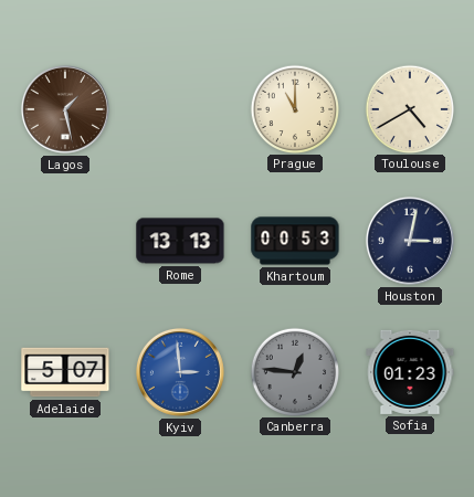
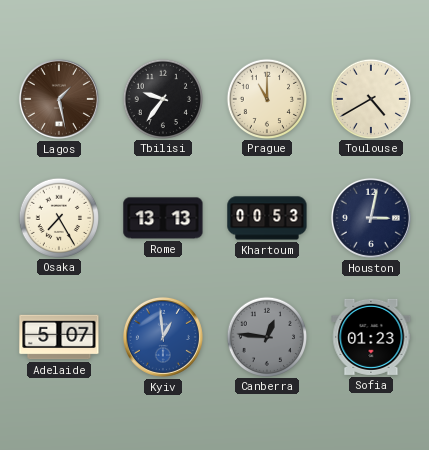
Tbilisi: none -> 9:36 (162, 98)
Osaka: none -> 7:25 (58, 217)
Kyiv: 2:59 -> 12:59 (163, 337)
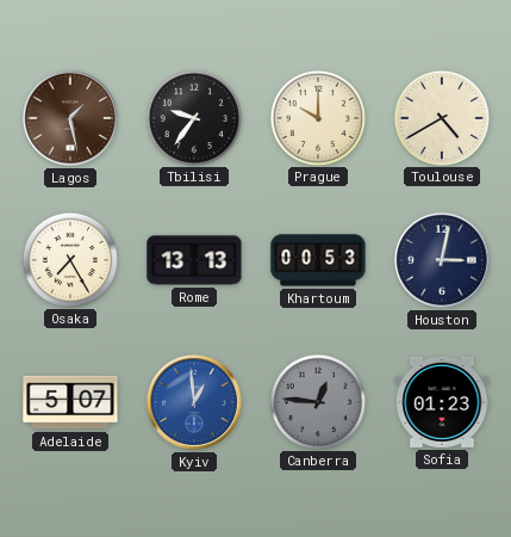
Prague: 11:00 -> 10:00 (317, 117)
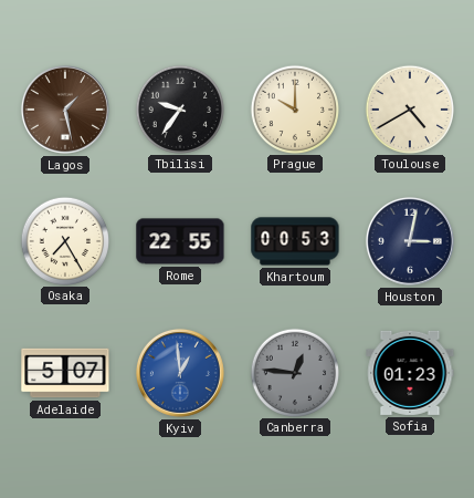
Rome: 13:13 -> 22:55 (180, 241)
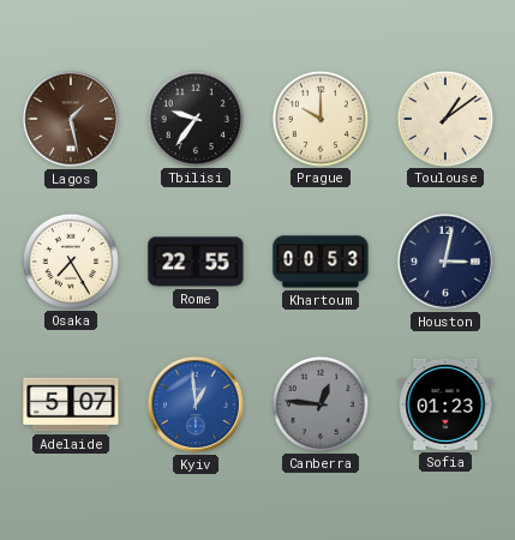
Toulouse: 4:40 -> 1:09 (444, 118)
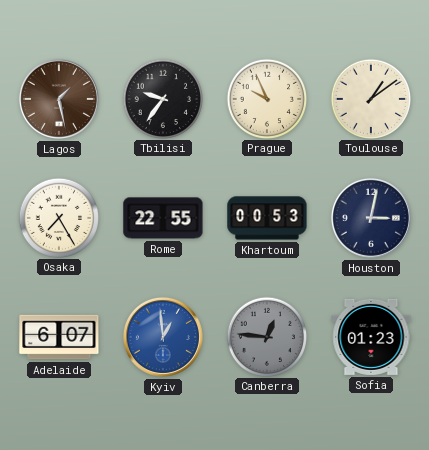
Prague: 10:00 -> 9:56 (266, 98)
Adelaide: 5:07 -> 6:07 (59, 337)
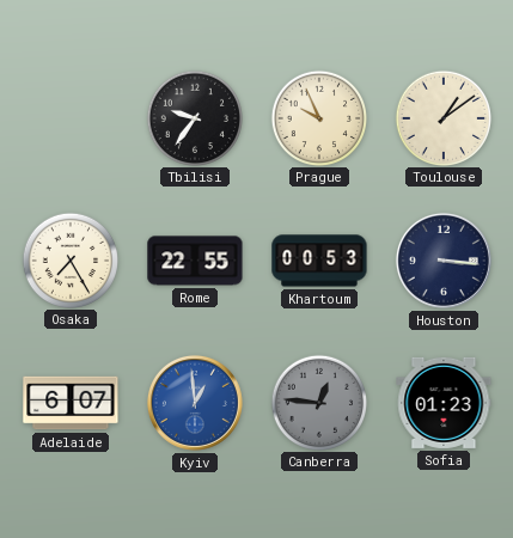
Lagos: 1:28 -> none (59, 99)
Houston: 3:02 -> 3:16 (444, 261)
